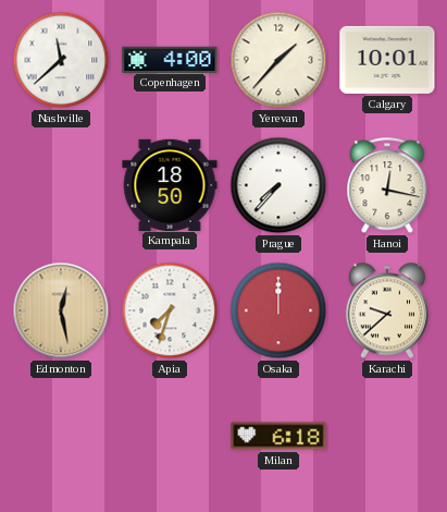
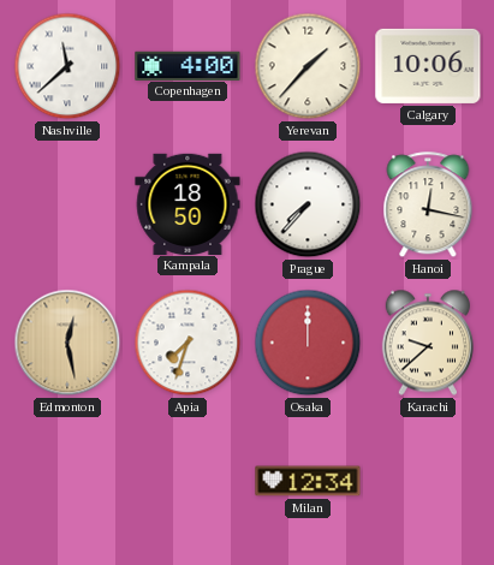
Calgary: 10:01 -> 10:06 (428, 66)
Milan: 6:18 -> 12:34 (308, 481)
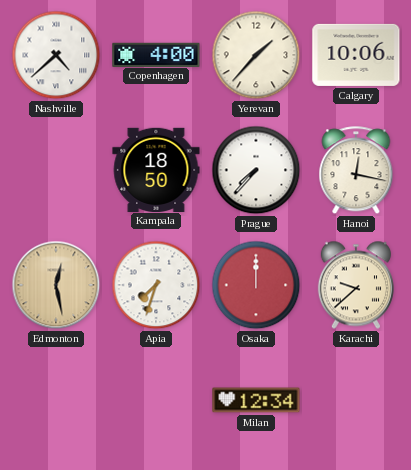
Nashville: 11:38 -> 4:38 (56, 55)
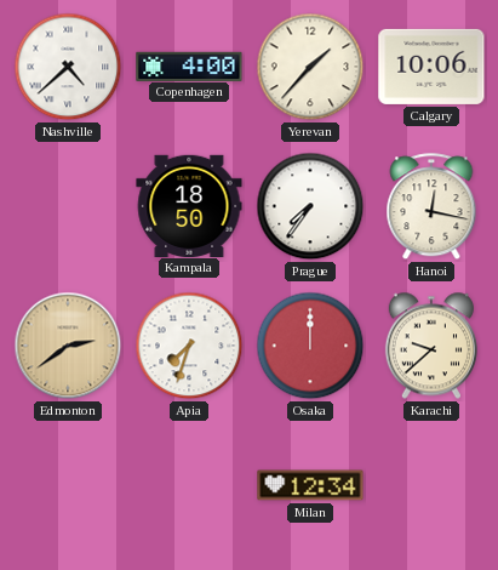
Prague: 7:37 -> 7:36 (310, 206)
Edmonton: 12:28 -> 2:39 (68, 346)
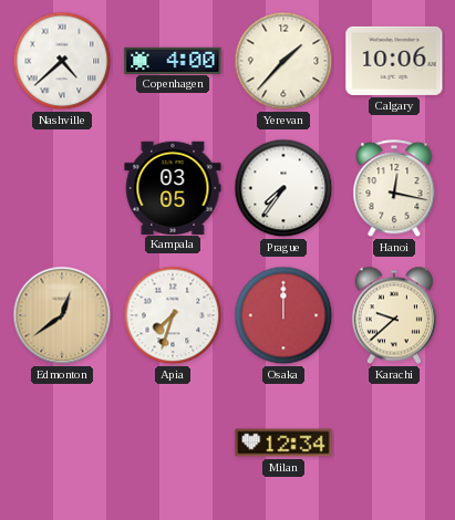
Kampala: 18:50 -> 03:05 (173, 187)
Edmonton: 2:39 -> 12:39 (62, 315)
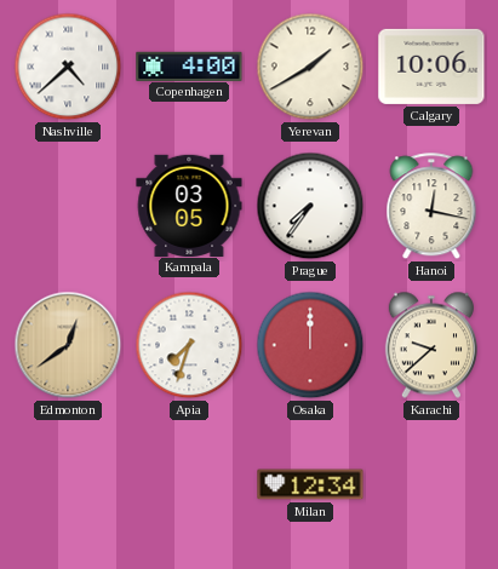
Yerevan: 1:37 -> 1:40 (310, 67)
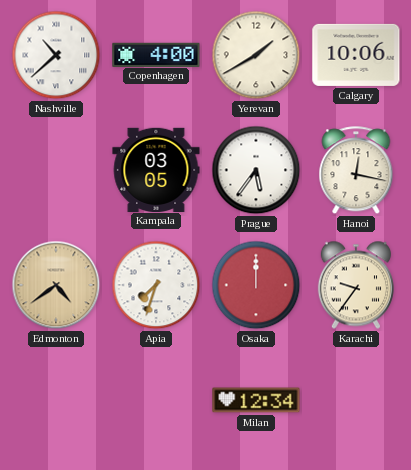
Nashville: 4:38 -> 10:38 (56, 55)
Prague: 7:36 -> 5:36 (256, 170)
Edmonton: 12:39 -> 4:39 (56, 285)
Karachi: 9:38 -> 9:36 (356, 285)
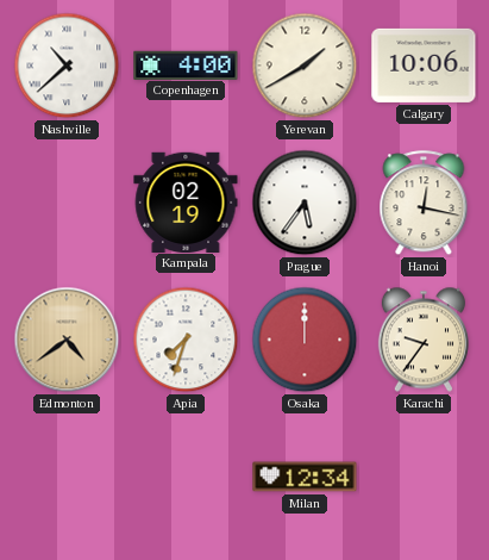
Kampala: 03:05 -> 02:19 (186, 201)
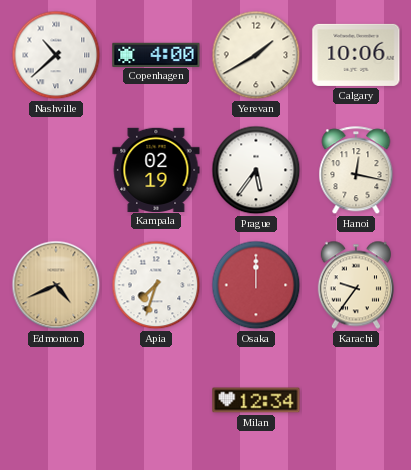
Edmonton: 4:39 -> 4:41 (56, 285)
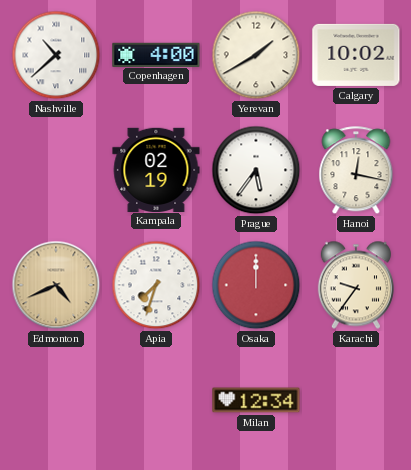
Calgary: 10:06 -> 10:02 (356, 55)
